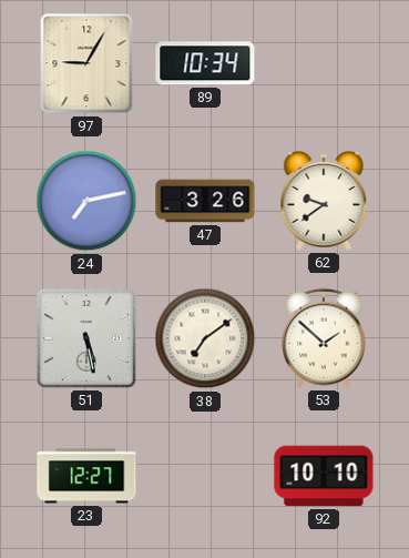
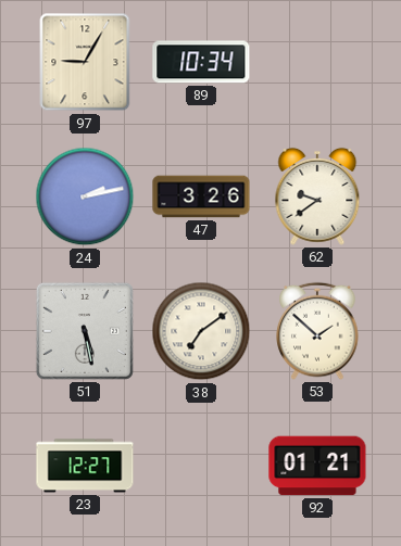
24: 7:13 -> 2:13 (85, 196)
92: 10:10 -> 01:21 (317, 466)
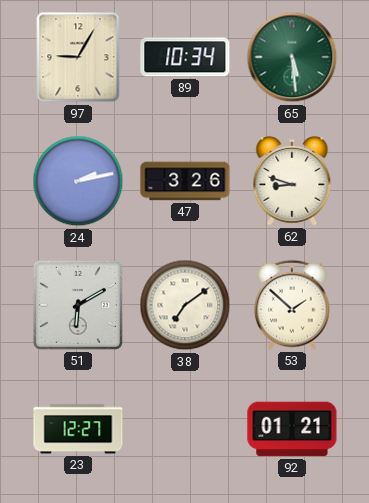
65: none -> 5:29 (292, 57)
62: 9:39 -> 8:48 (292, 181)
51: 5:28 -> 6:10 (78, 305)
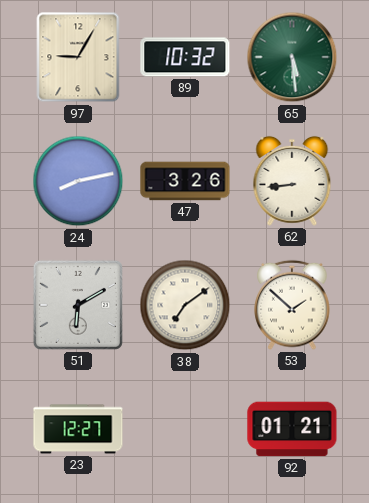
89: 10:34 -> 10:32 (185, 57)
24: 2:13 -> 8:13 (78, 181)
62: 8:48 -> 8:44 (292, 181)
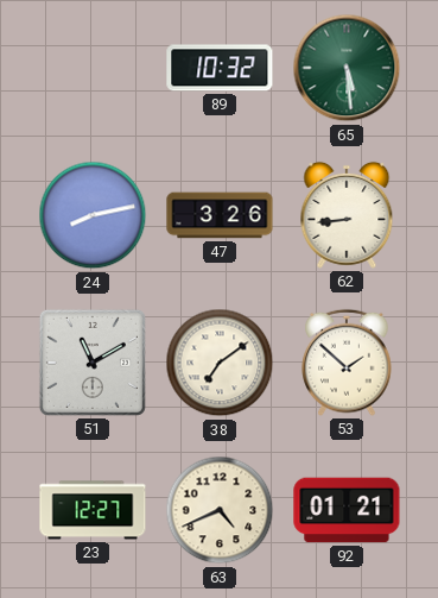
97: 9:05 -> none (78, 57)
51: 6:10 -> 11:10 (93, 363)
63: none -> 4:41 (220, 510)
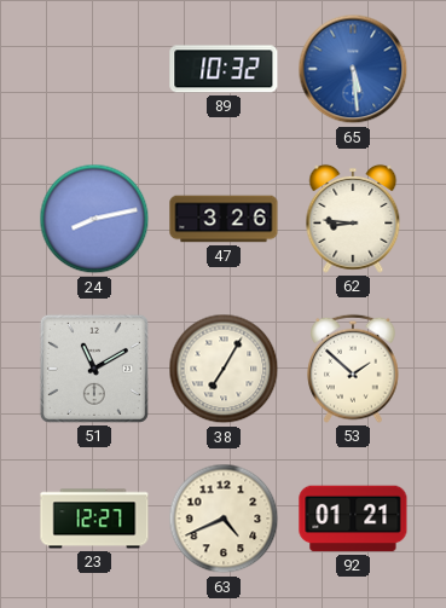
65 dial: green -> blue (353, 69)
62: 8:44 -> 8:46 (353, 219)
38: 7:09 -> 7:05 (224, 369)
